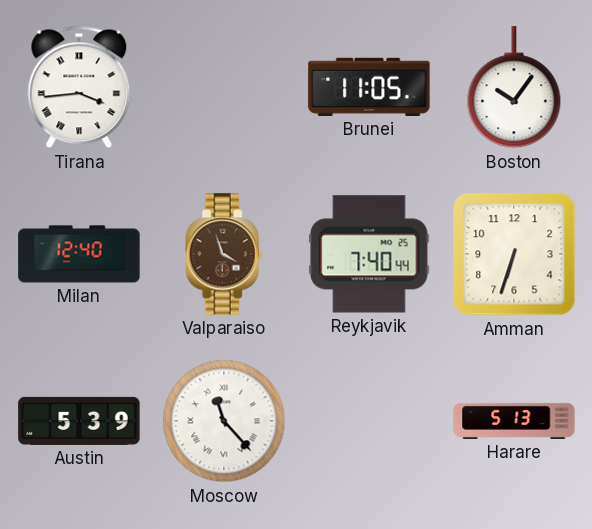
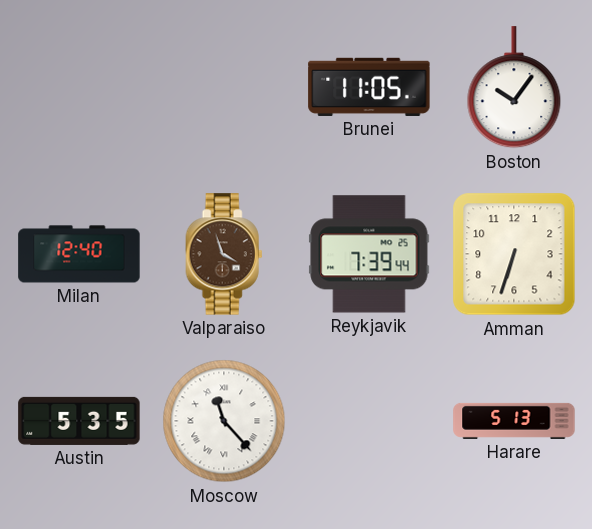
Tirana: 3:44 -> none (79, 87)
Reykjavik: 7:40 -> 7:39 (369, 254)
Austin: 5:39 -> 5:35 (79, 421)
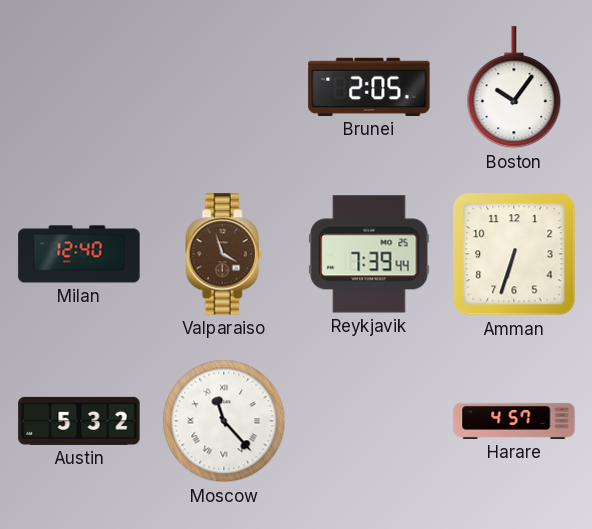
Brunei: 11:05 -> 2:05 (369, 87)
Austin: 5:35 -> 5:32 (79, 421)
Harare: 5:13 -> 4:57 (514, 421)
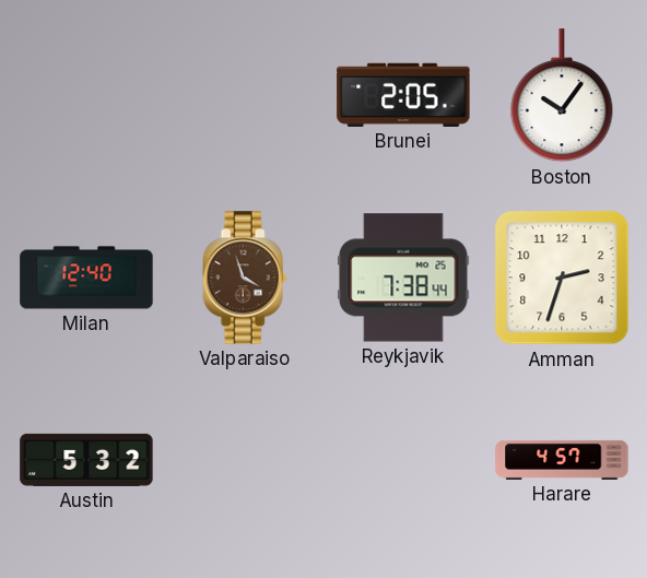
Reykjavik: 7:39 -> 7:38 (403, 278)
Amman: 6:33 -> 2:33 (562, 278)
Moscow: 11:23 -> none (224, 421)
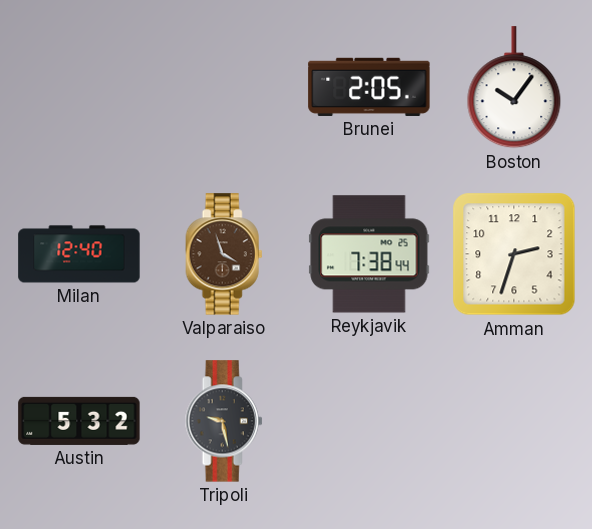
Tripoli: none -> 9:28 (224, 421)
Harare: 4:57 -> none (562, 460)
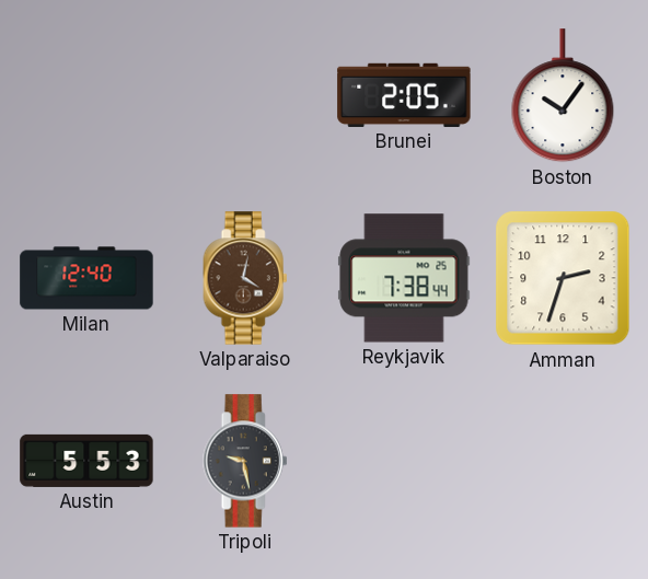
Valparaiso: 3:57 -> 4:02 (245, 278)
Austin: 5:32 -> 5:53 (86, 461)
